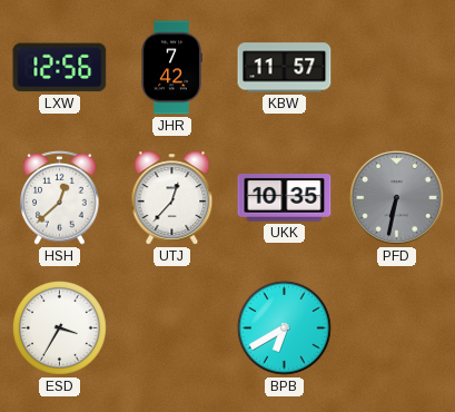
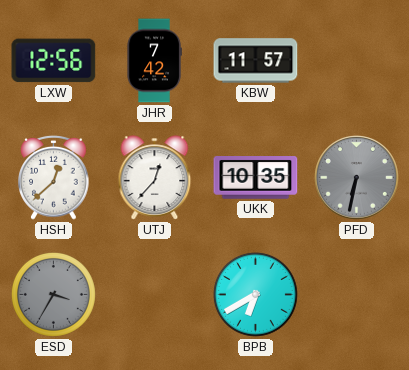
ESD dial: white -> grey (53, 294)
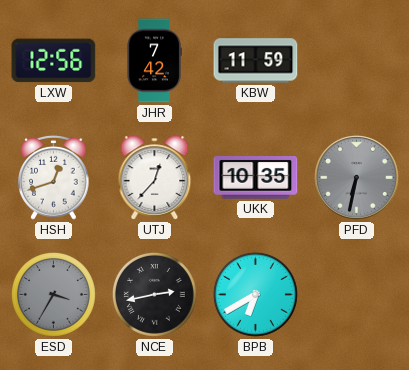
KBW: 11:57 -> 11:59 (256, 61)
HSH: 12:38 -> 12:42 (54, 177)
NCE: none -> 2:43 (154, 294)
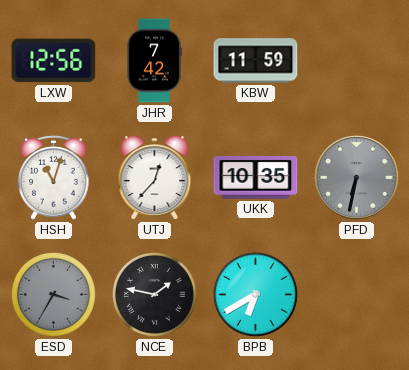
HSH: 12:42 -> 11:03 (54, 177)
NCE: 2:43 -> 1:47 (154, 294)
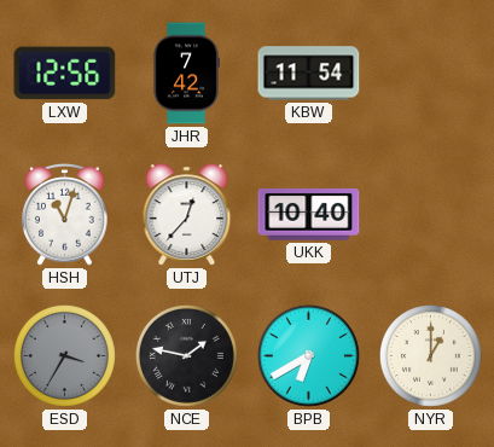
KBW: 11:59 -> 11:54 (309, 74)
UKK: 10:35 -> 10:40 (309, 215)
PFD: 6:32 -> none (357, 178)
NYR: none -> 1:00 (430, 355)
